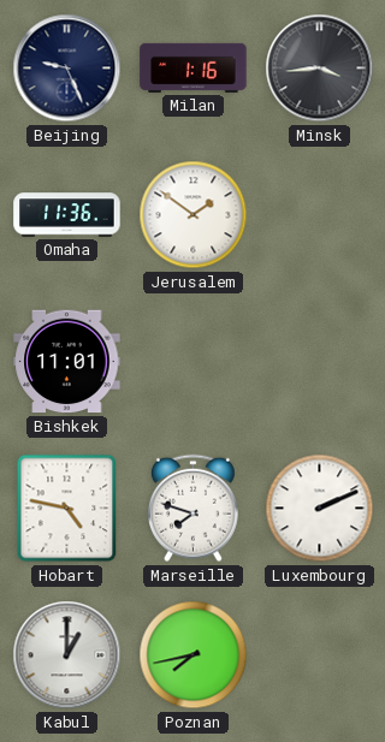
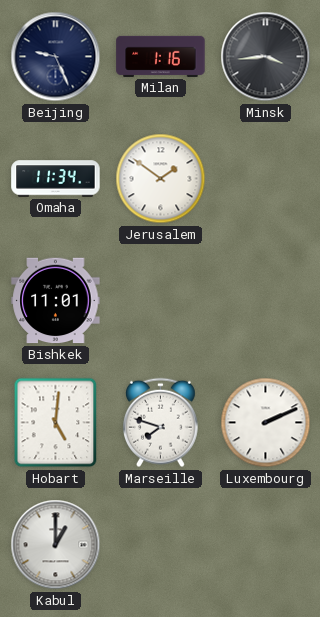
Omaha: 11:36 -> 11:34 (56, 179)
Hobart: 4:47 -> 5:01 (56, 423)
Poznan: 7:43 -> none (194, 655)
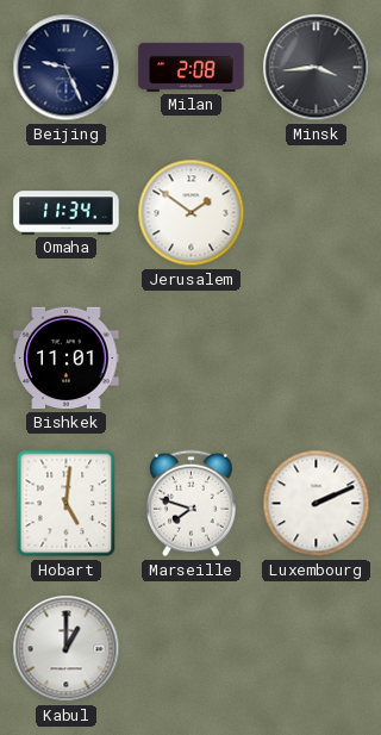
Milan: 1:16 -> 2:08 (192, 67)
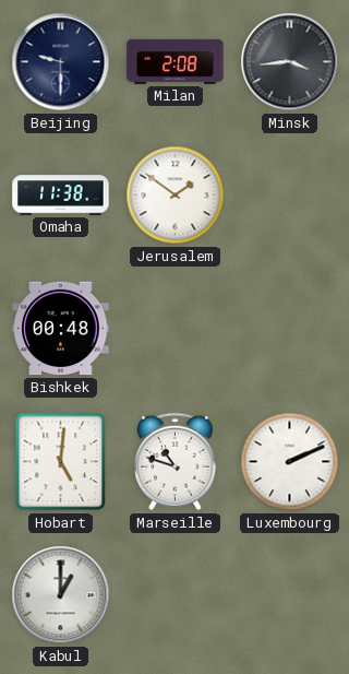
Beijing: 9:26 -> 9:30 (61, 62)
Omaha: 11:34 -> 11:38 (61, 196)
Bishkek: 11:01 -> 00:48 (61, 329)
Marseille: 7:48 -> 10:48 (174, 462)
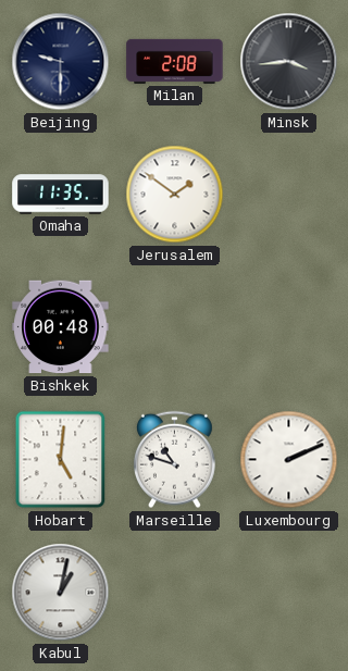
Omaha: 11:38 -> 11:35 (61, 195)
Kabul: 1:00 -> 1:02 (61, 593)
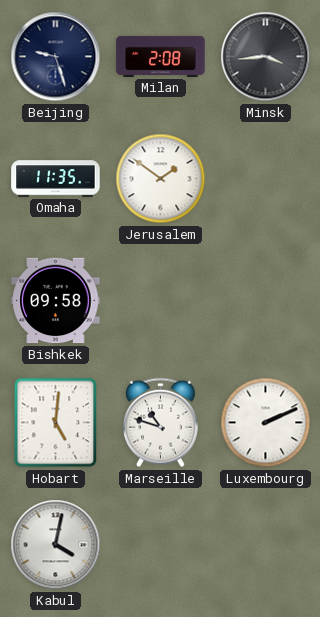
Beijing: 9:30 -> 9:27 (56, 57)
Bishkek: 00:48 -> 09:58 (56, 301)
Kabul: 1:02 -> 4:02 (56, 545)
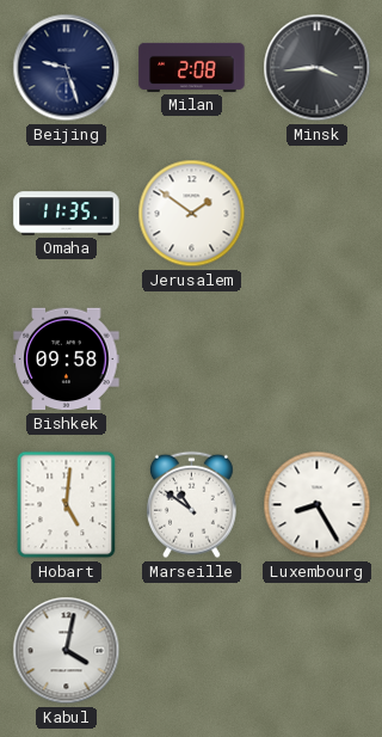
Marseille: 10:48 -> 10:51 (191, 505)
Luxembourg: 2:11 -> 8:25 (318, 505)
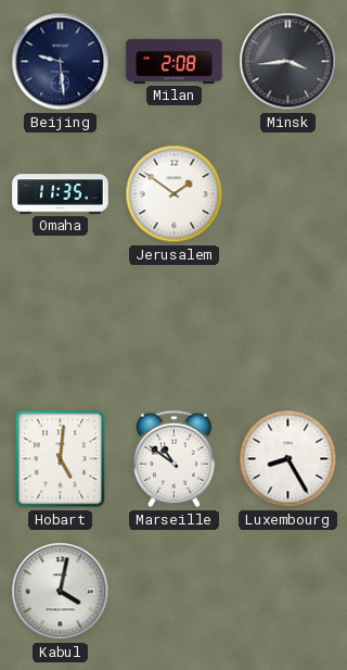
Beijing: 9:27 -> 9:29 (61, 62)
Bishkek: 09:58 -> none (67, 360)
